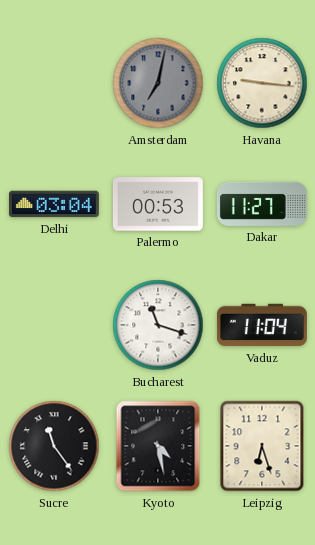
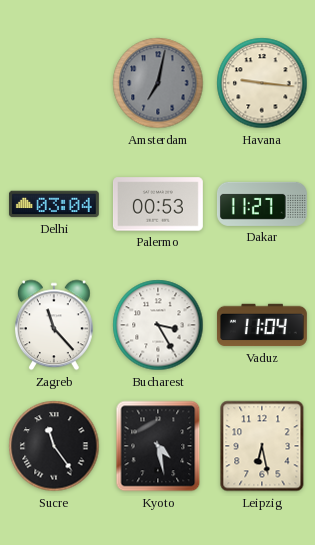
Zagreb: none -> 11:23 (55, 325)
Bucharest: 11:18 -> 3:25 (158, 325)
Leipzig: 6:27 -> 6:28 (262, 446)
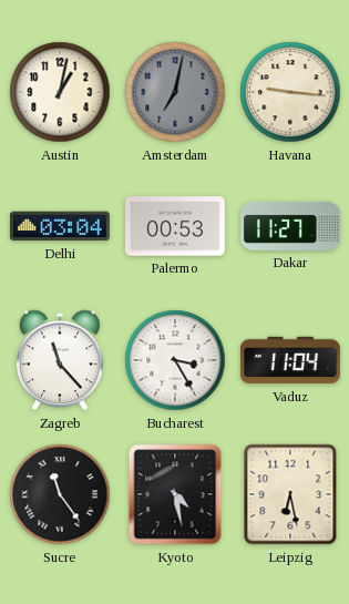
Austin: none -> 1:02 (60, 92)
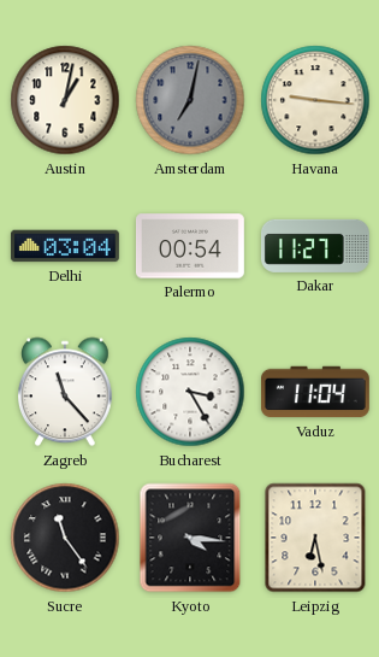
Palermo: 00:53 -> 00:54 (190, 246)
Kyoto: 4:28 -> 4:16 (190, 538)
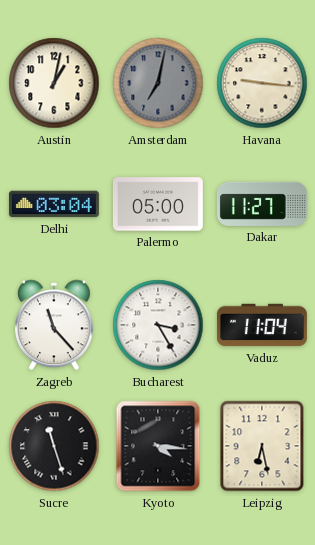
Palermo: 00:54 -> 05:00 (158, 204)
Sucre: 11:24 -> 11:27 (54, 446)
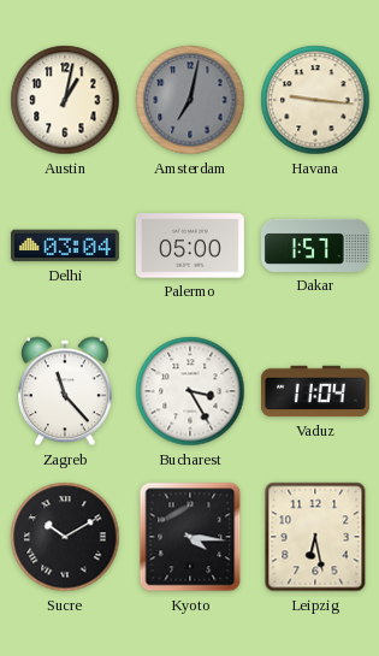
Dakar: 11:27 -> 1:57 (315, 246)
Sucre: 11:27 -> 10:10 (65, 537)
